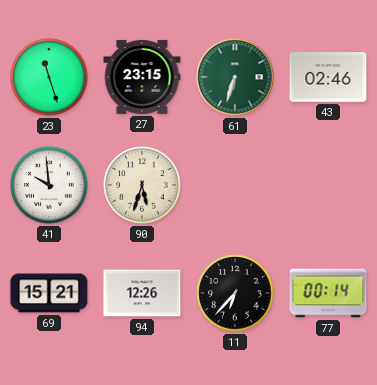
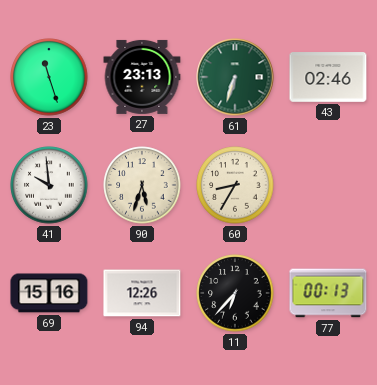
27: 23:15 -> 23:13 (142, 77)
60: none -> 8:35 (235, 185)
69: 15:21 -> 15:16 (49, 293)
77: 00:14 -> 00:13 (328, 293)
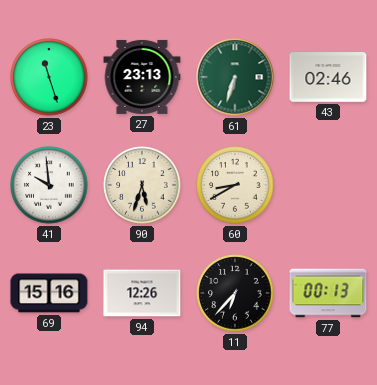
60: 8:35 -> 8:40 (235, 185)
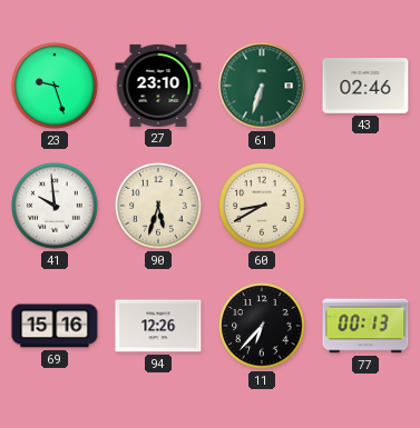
23: 11:27 -> 9:27 (55, 86)
27: 23:13 -> 23:10 (158, 86)
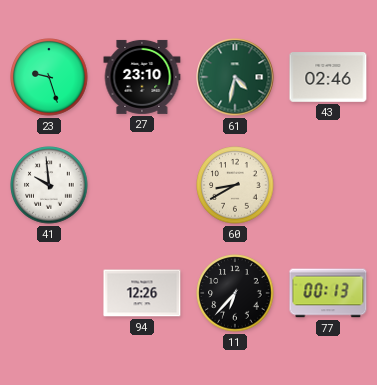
61: 6:33 -> 4:32 (235, 77)
90: 5:33 -> none (158, 206)
69: 15:16 -> none (55, 326)
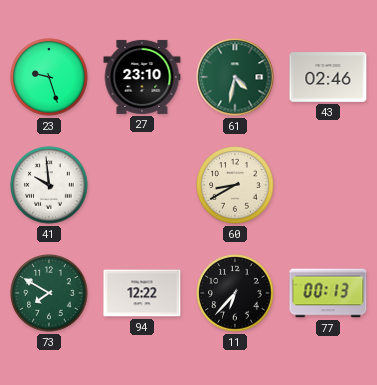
73: none -> 7:50 (49, 293)
94: 12:26 -> 12:22 (142, 293)
